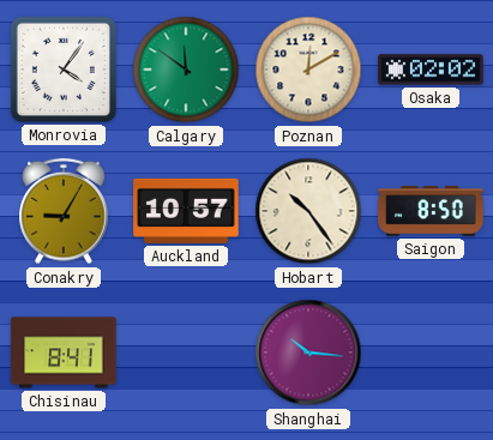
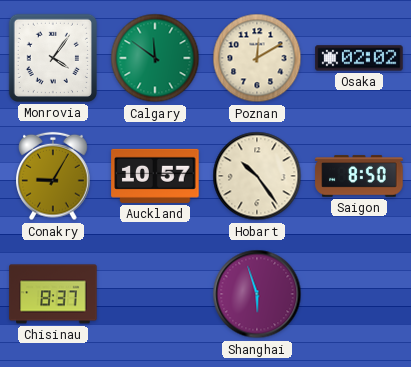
Chisinau: 8:41 -> 8:37 (53, 294)
Shanghai: 10:16 -> 5:57 (257, 294)
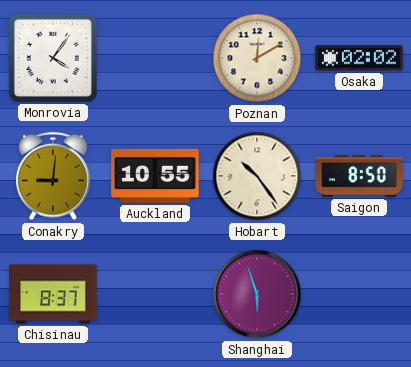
Calgary: 11:51 -> none (155, 58)
Conakry: 9:05 -> 9:01 (53, 176)
Auckland: 10:57 -> 10:55 (155, 176)
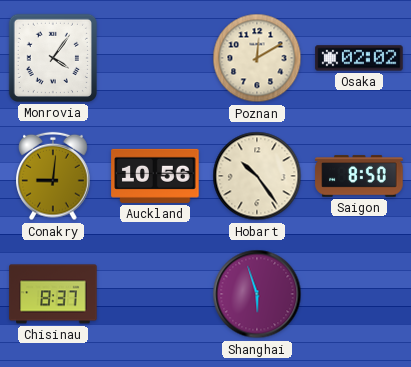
Auckland: 10:55 -> 10:56 (155, 176)
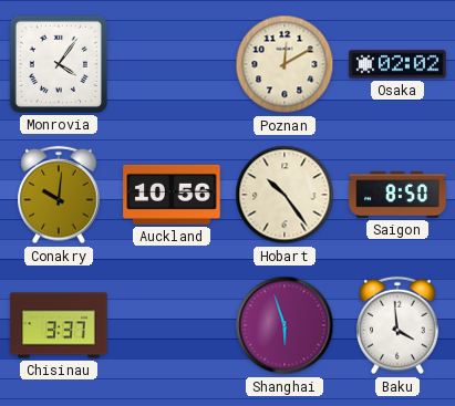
Conakry: 9:01 -> 10:01 (59, 195)
Chisinau: 8:37 -> 3:37 (59, 325)
Baku: none -> 3:59 (397, 325)
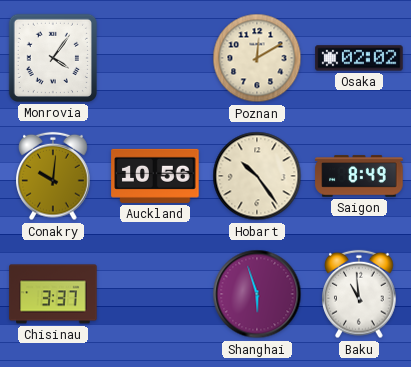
Saigon: 8:50 -> 8:49 (359, 176)
Baku: 3:59 -> 10:59 (359, 294)
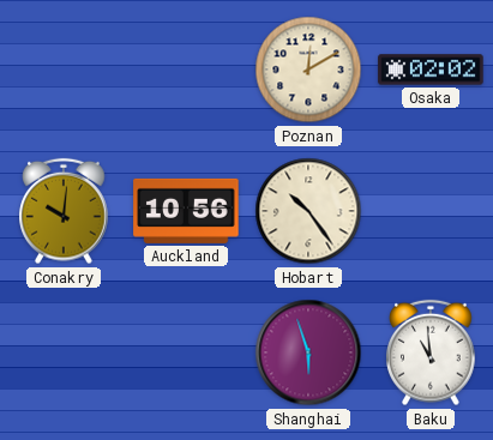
Monrovia: 4:06 -> none (53, 58)
Saigon: 8:49 -> none (359, 176)
Chisinau: 3:37 -> none (53, 294)
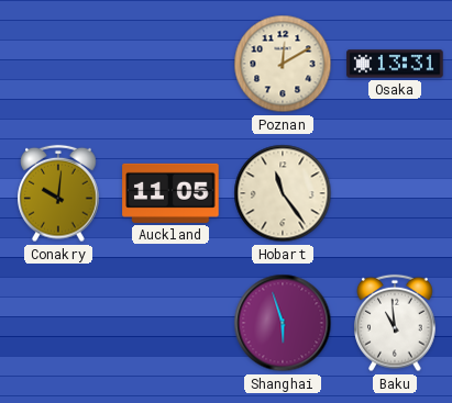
Osaka: 02:02 -> 13:31 (395, 64)
Auckland: 10:56 -> 11:05 (170, 193)
Hobart: 10:24 -> 11:24 (283, 193)
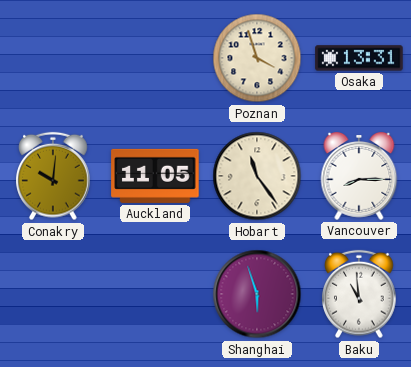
Poznan: 12:10 -> 3:57 (257, 58)
Vancouver: none -> 8:15 (359, 177)
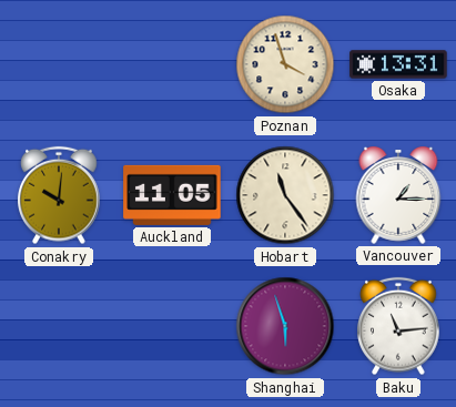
Vancouver: 8:15 -> 1:15 (398, 196)
Baku: 10:59 -> 11:14 (398, 326)
